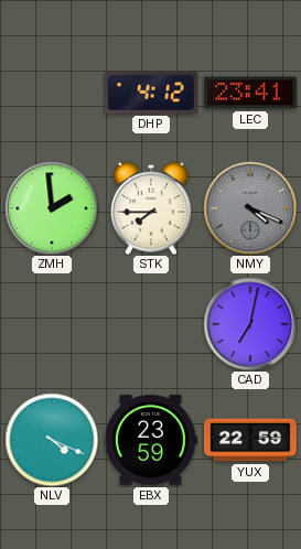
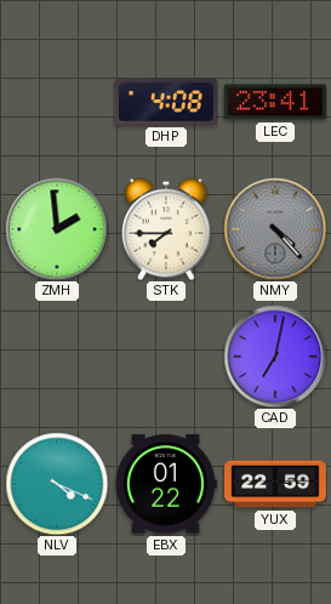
DHP: 4:12 -> 4:08 (167, 102)
NMY: 4:19 -> 4:23 (275, 229)
EBX: 23:59 -> 01:22 (167, 484)
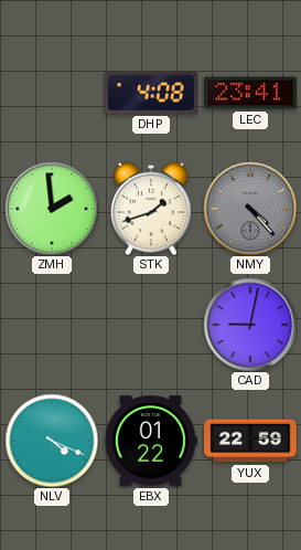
STK: 7:45 -> 1:42 (151, 209)
CAD: 7:02 -> 9:02 (250, 325)
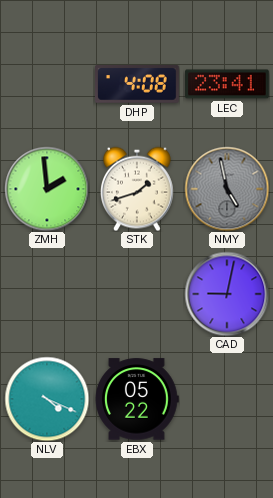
NMY: 4:23 -> 4:58 (227, 189)
EBX: 01:22 -> 05:22 (138, 399)
YUX: 22:59 -> none (250, 441)
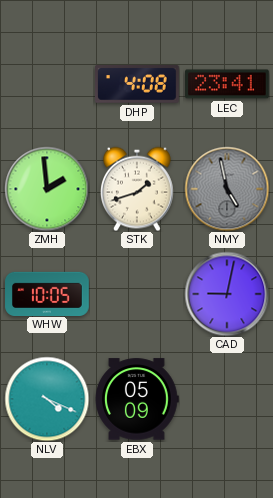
WHW: none -> 10:05 (47, 293)
EBX: 05:22 -> 05:09 (138, 399)
